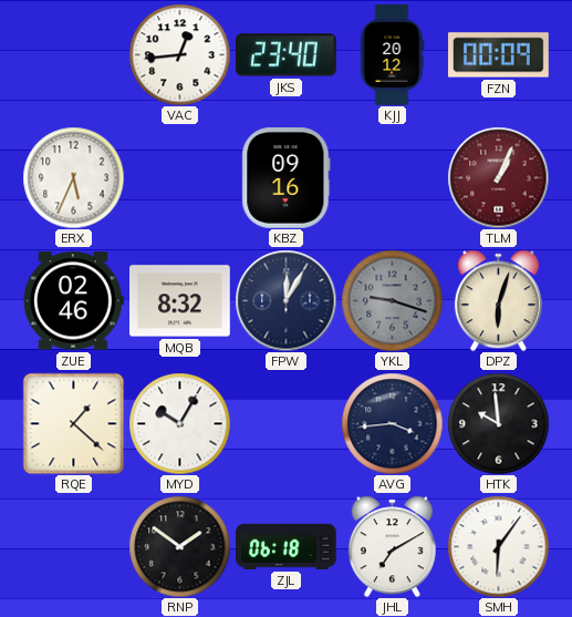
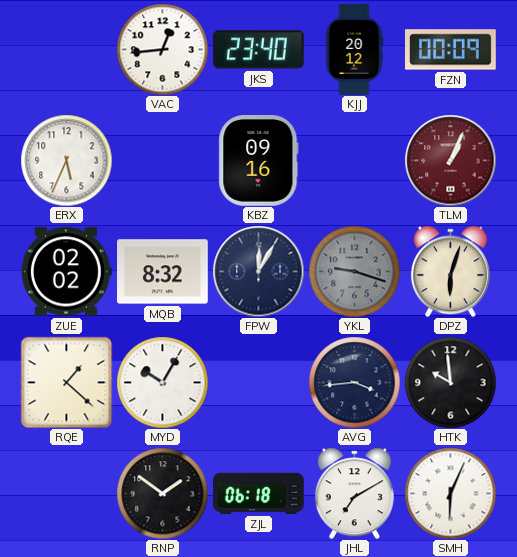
ZUE: 02:46 -> 02:02 (66, 272)
SMH: 6:06 -> 6:04 (450, 493)
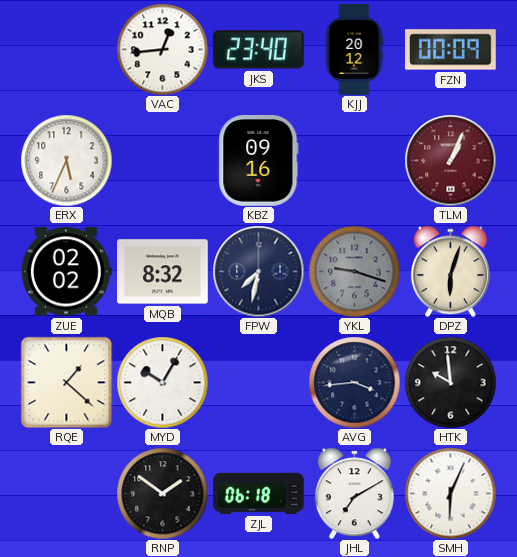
FPW: 12:05 -> 7:32 (258, 271)
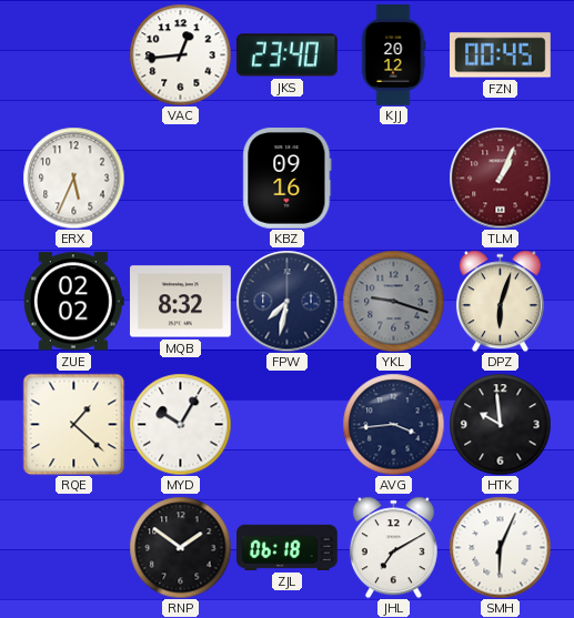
FZN: 00:09 -> 00:45 (501, 55)
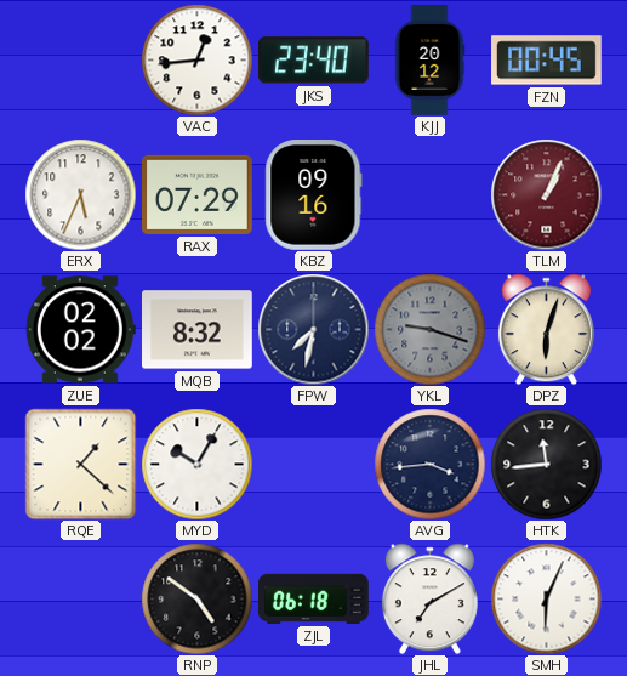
RAX: none -> 07:29 (198, 194)
HTK: 9:59 -> 11:44 (546, 464)
RNP: 1:51 -> 4:51 (196, 598)
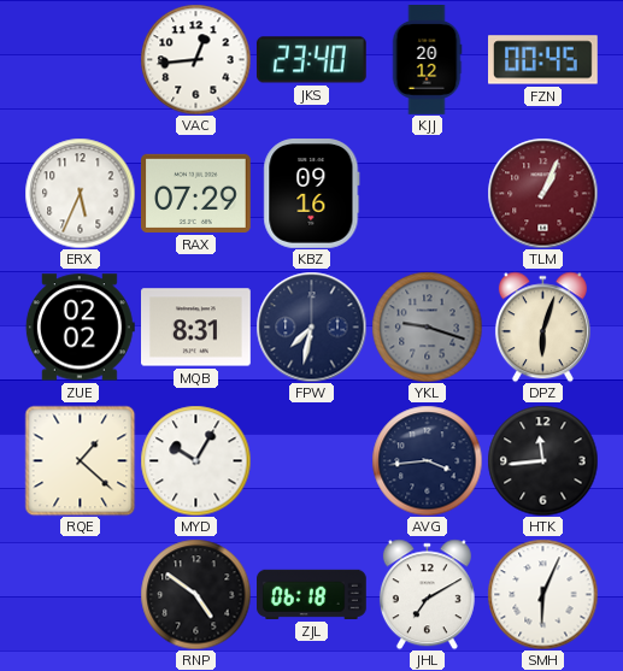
MQB: 8:32 -> 8:31 (196, 328)
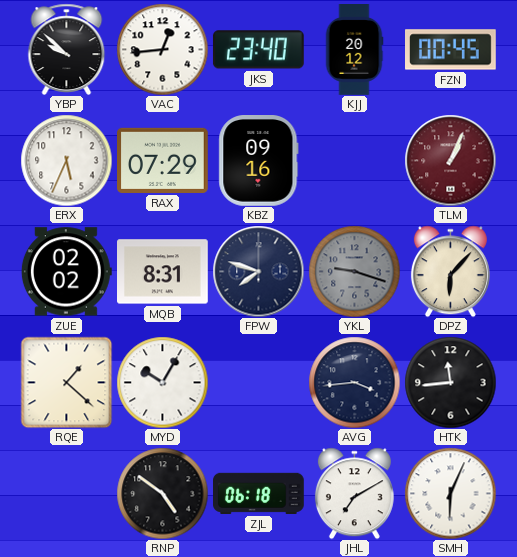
YBP: none -> 9:52 (67, 49)
FPW: 7:32 -> 7:48 (258, 271)
DPZ: 6:03 -> 6:07 (450, 271)
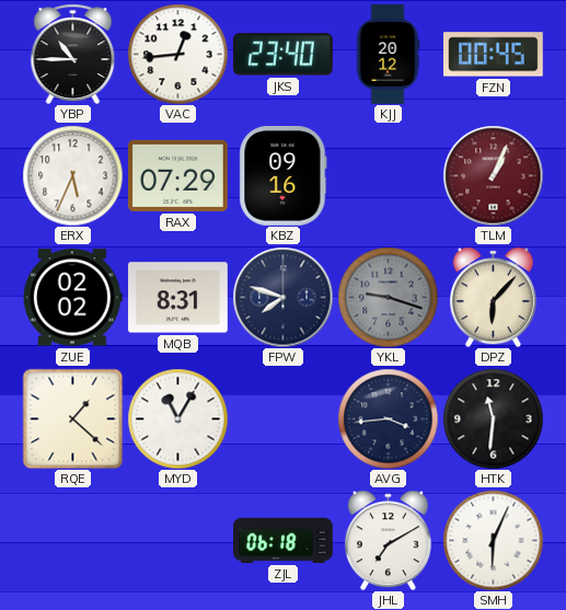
YBP: 9:52 -> 10:45 (73, 54)
MYD: 10:05 -> 11:05 (177, 418)
HTK: 11:44 -> 11:31 (493, 418)
RNP: 4:51 -> none (162, 493)
